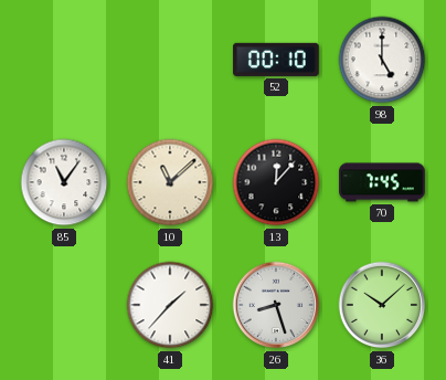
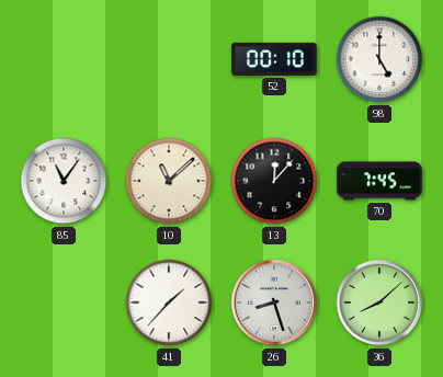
36: 10:08 -> 8:08 (379, 302)
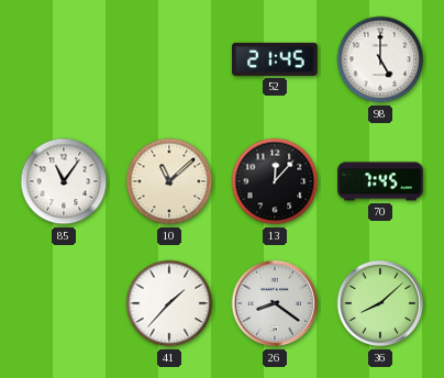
52: 00:10 -> 21:45 (275, 59)
26: 8:27 -> 8:21 (275, 303)
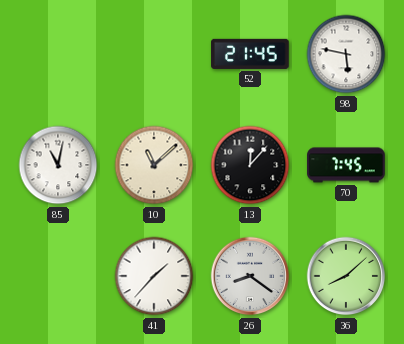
98: 5:00 -> 5:47 (346, 54)
85: 11:06 -> 11:02 (58, 165)
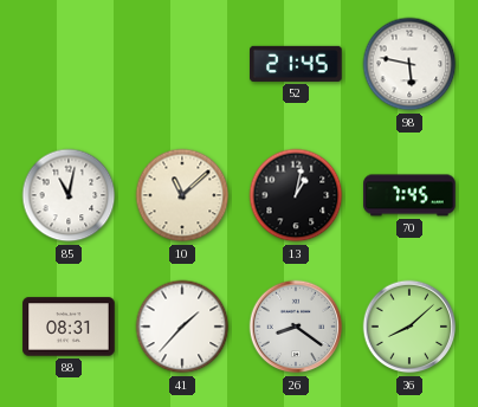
13: 12:07 -> 1:02 (296, 195)
88: none -> 08:31 (69, 327)
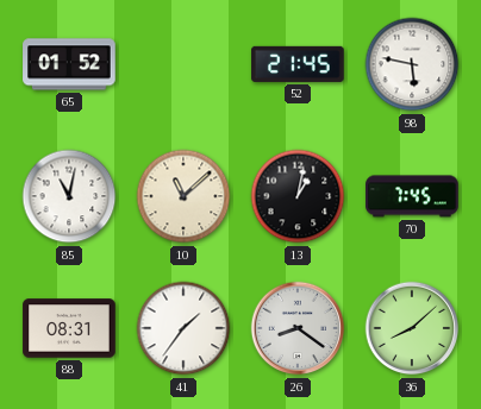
65: none -> 01:52 (69, 64)
41: 1:37 -> 1:36 (183, 328)
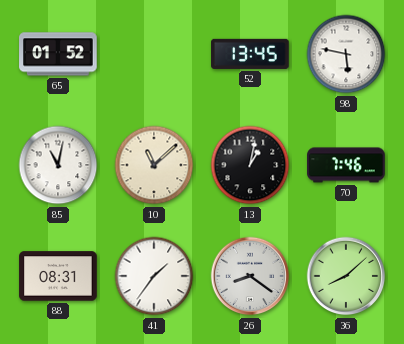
52: 21:45 -> 13:45 (250, 54)
70: 7:45 -> 7:46 (346, 165)
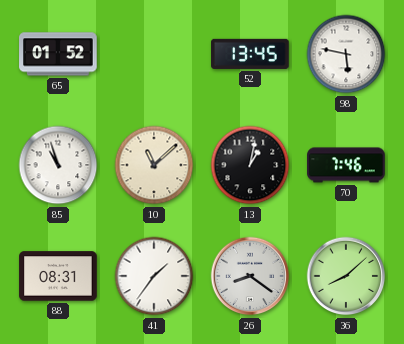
85: 11:02 -> 10:57 (58, 165)
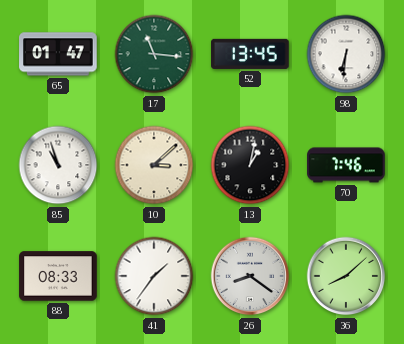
65: 01:52 -> 01:47 (58, 54)
17: none -> 11:16 (154, 54)
98: 5:47 -> 6:31 (346, 54)
10: 11:08 -> 3:08 (154, 165)
88: 08:31 -> 08:33 (58, 276)
